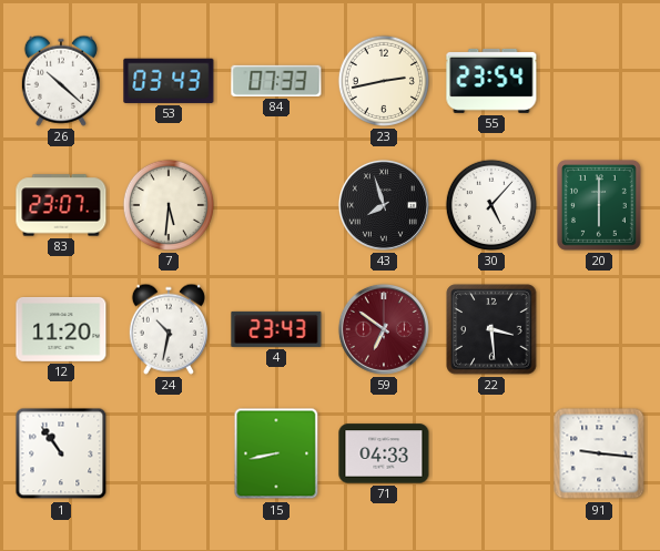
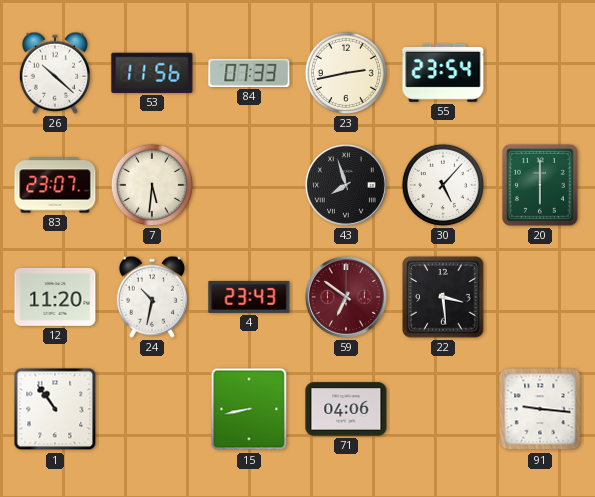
53: 03:43 -> 11:56 (152, 73)
71: 04:33 -> 04:06 (346, 409)
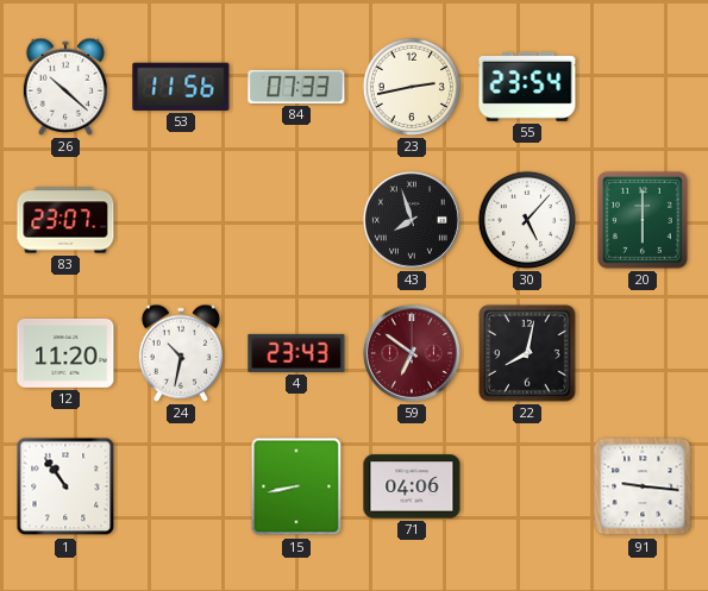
7: 5:31 -> none (152, 185)
22: 3:29 -> 8:02 (527, 353)
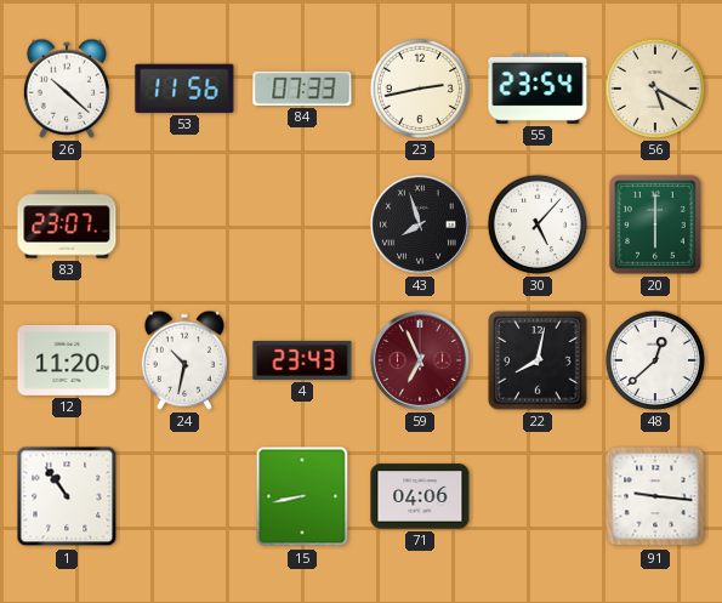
56: none -> 5:20 (655, 89)
59: 6:51 -> 6:56 (420, 360)
48: none -> 12:38 (655, 360)
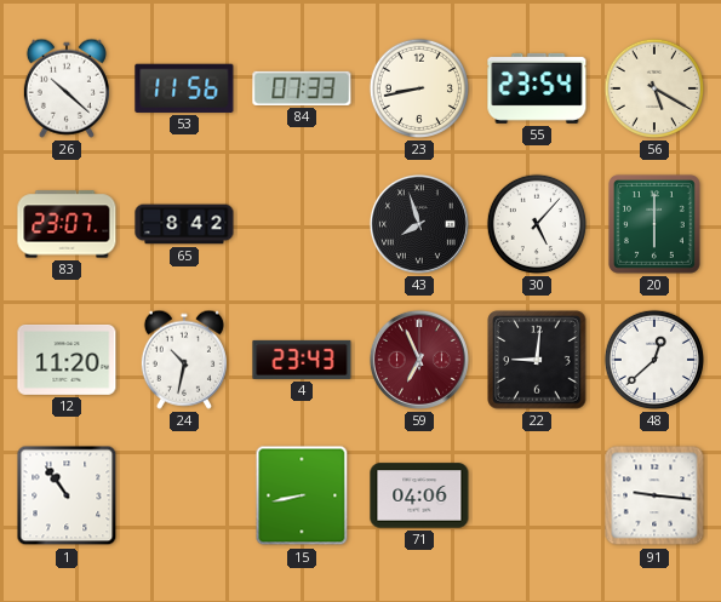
23: 2:43 -> 8:43 (419, 88)
65: none -> 8:42 (184, 224)
22: 8:02 -> 9:01 (537, 360)
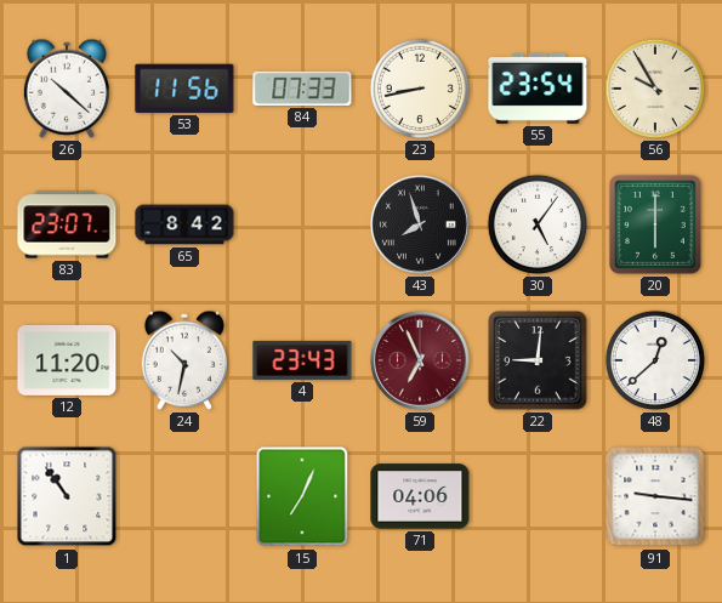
56: 5:20 -> 9:55 (655, 89)
30: 5:07 -> 5:06 (538, 224)
15: 8:43 -> 7:04 (302, 496)
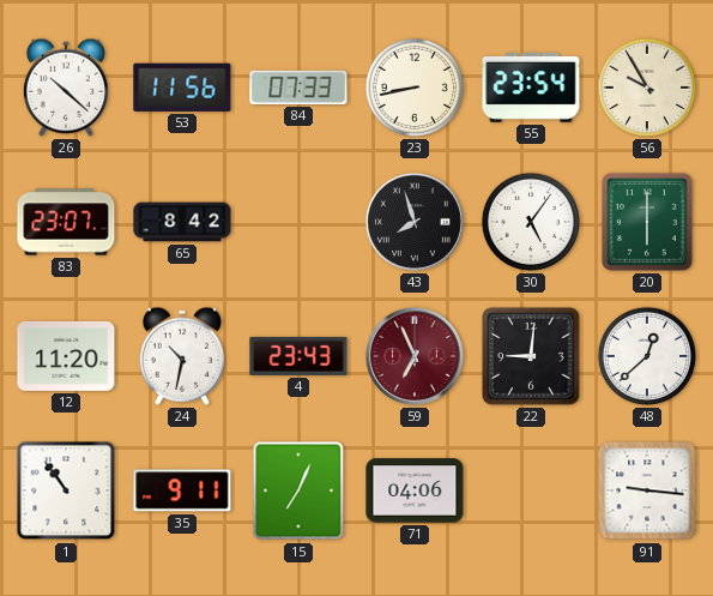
35: none -> 9:11 (182, 490)
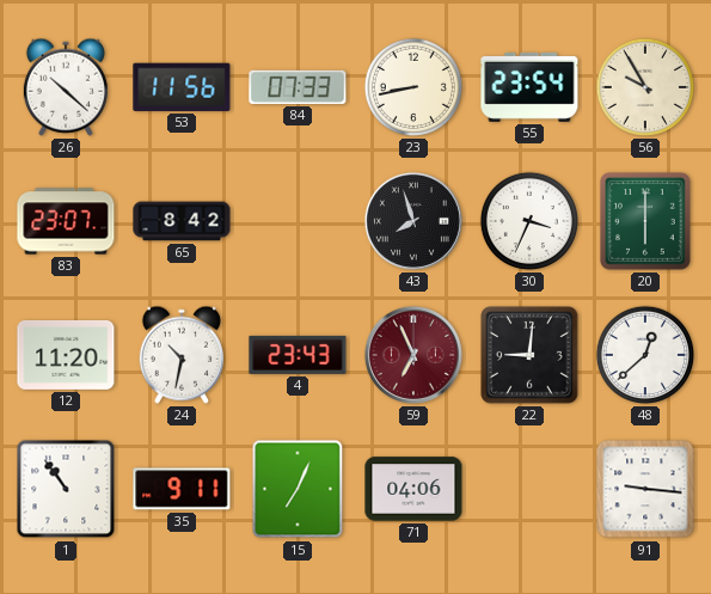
30: 5:06 -> 3:34 (529, 221)
